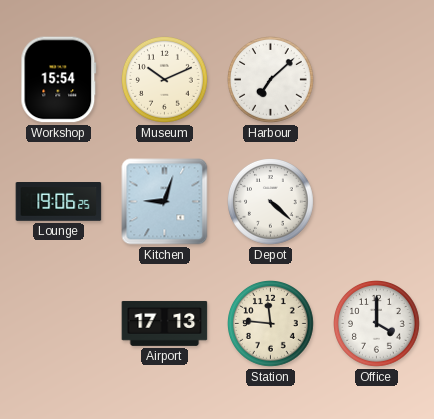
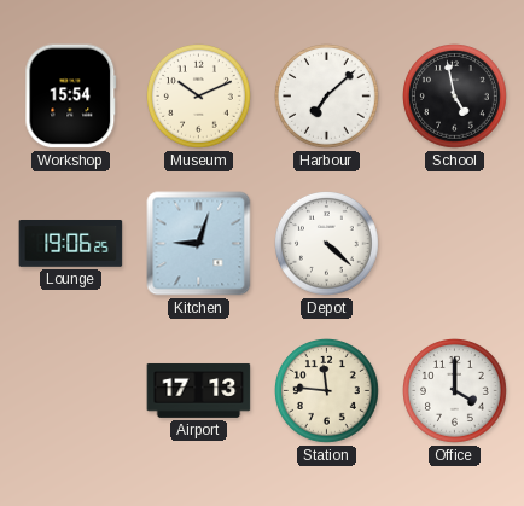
School: none -> 4:58 (455, 97)
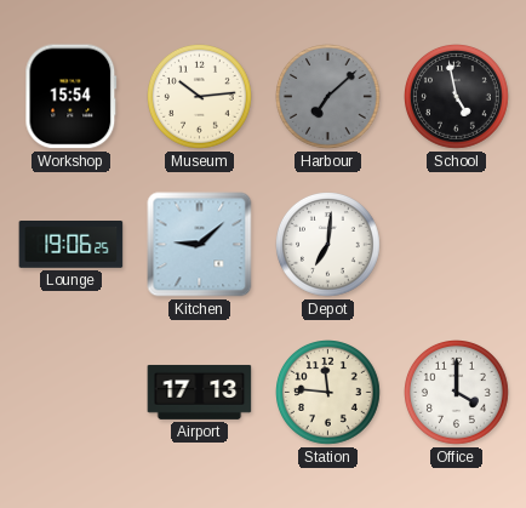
Museum: 10:11 -> 10:14 (200, 97)
Harbour dial: white -> grey (328, 97)
Kitchen: 9:03 -> 9:08 (200, 245)
Depot: 4:22 -> 7:01 (328, 245)
